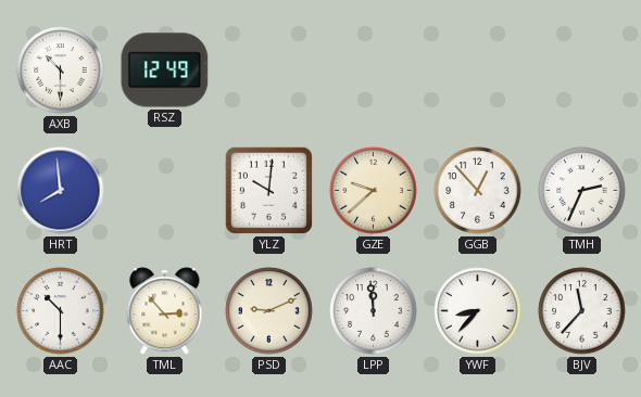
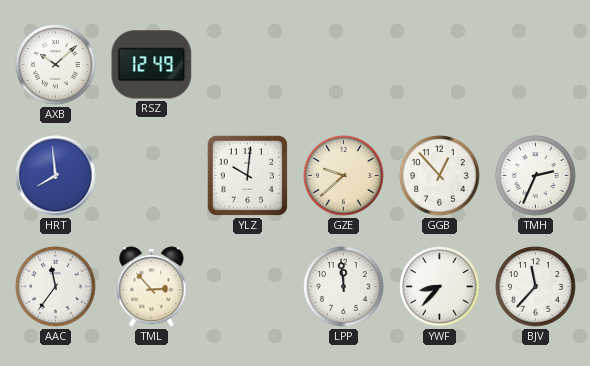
AXB: 10:30 -> 10:08 (56, 65)
AAC: 10:30 -> 11:36 (56, 287)
PSD: 9:11 -> none (269, 311)
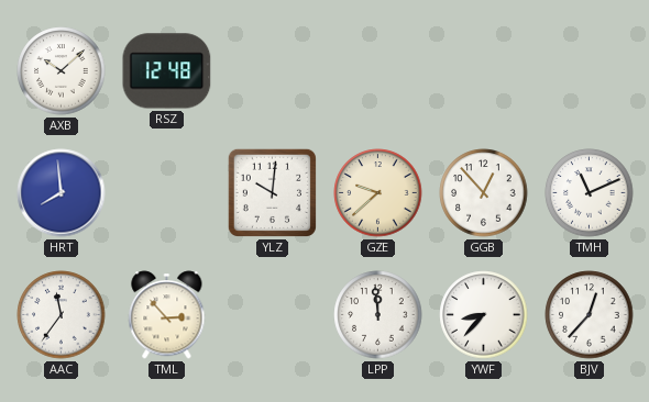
RSZ: 12:49 -> 12:48 (167, 71)
TMH: 2:34 -> 11:11 (590, 193)
BJV: 11:37 -> 12:37 (590, 315)
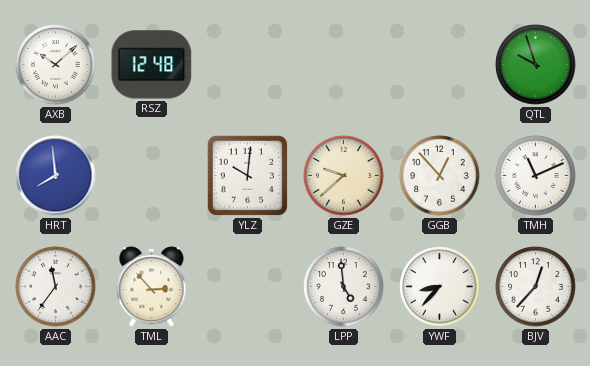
QTL: none -> 9:57 (536, 65)
LPP: 11:59 -> 4:59 (344, 287)
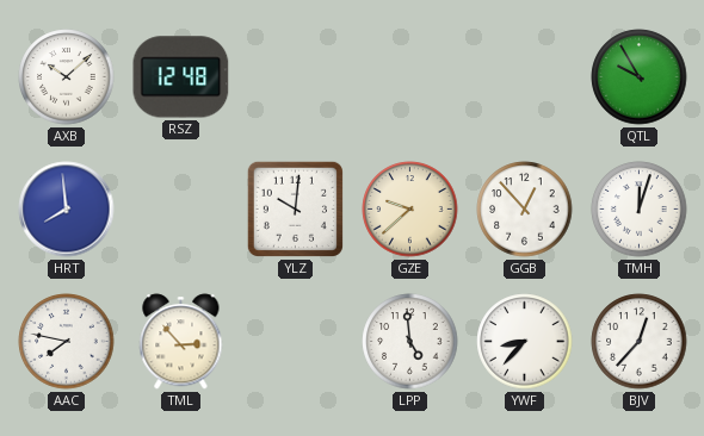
QTL: 9:57 -> 9:55 (640, 77)
TMH: 11:11 -> 12:03 (640, 210)
AAC: 11:36 -> 7:47 (67, 342)
